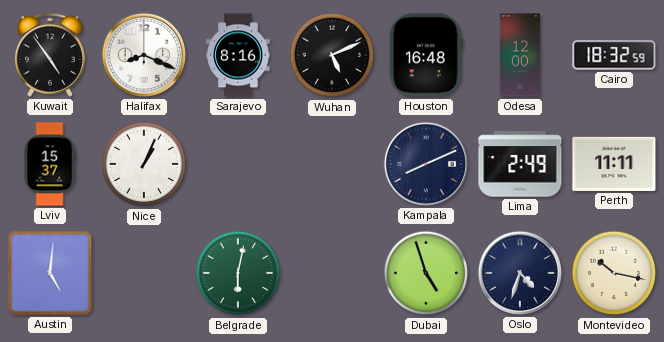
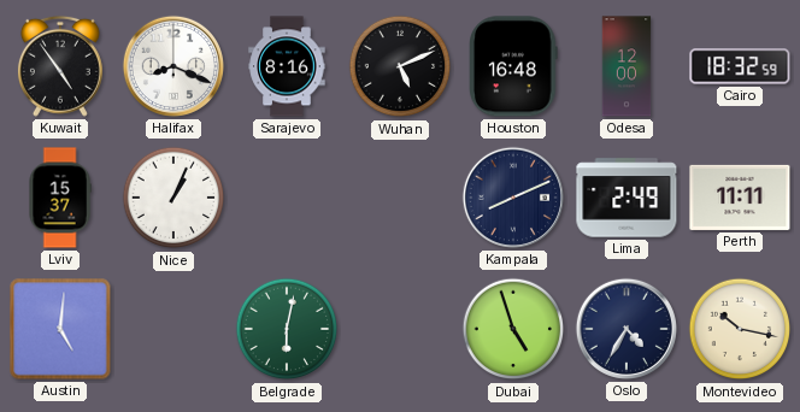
Oslo: 4:33 -> 4:35 (627, 329)
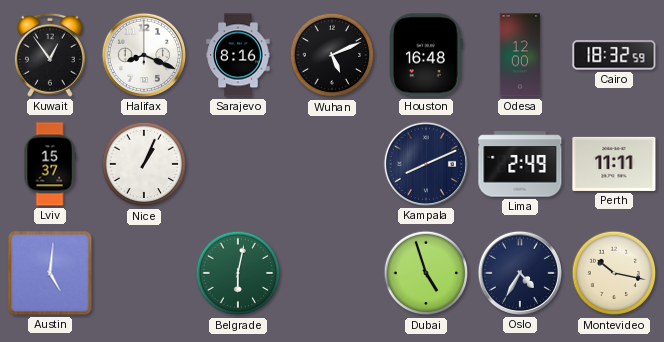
Kuwait: 4:54 -> 12:54 (50, 55)
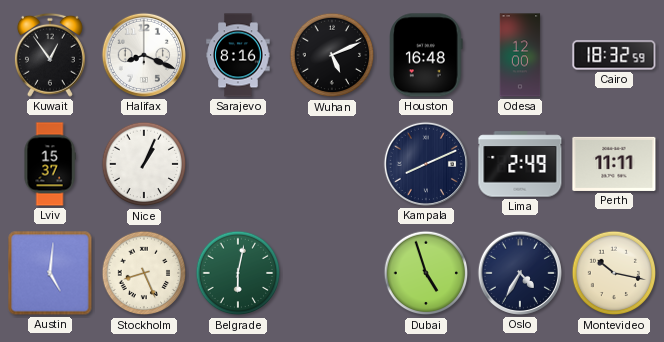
Stockholm: none -> 8:26 (144, 273)
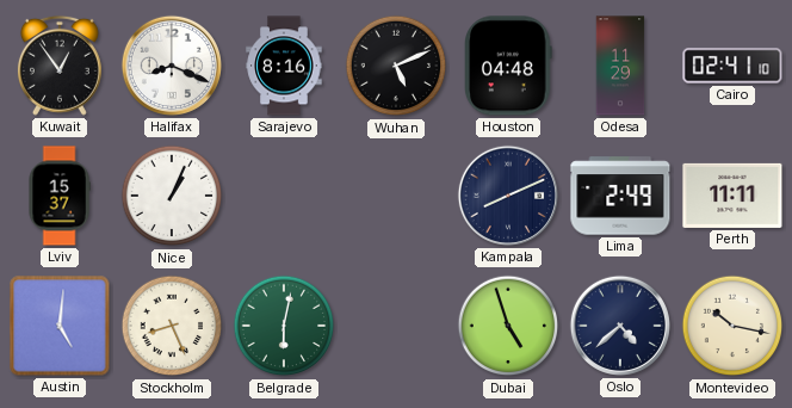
Houston: 16:48 -> 04:48 (508, 66)
Odesa: 12:00 -> 11:29 (620, 66)
Cairo: 18:32 -> 02:41 (732, 66)
Oslo: 4:35 -> 4:38 (620, 326)
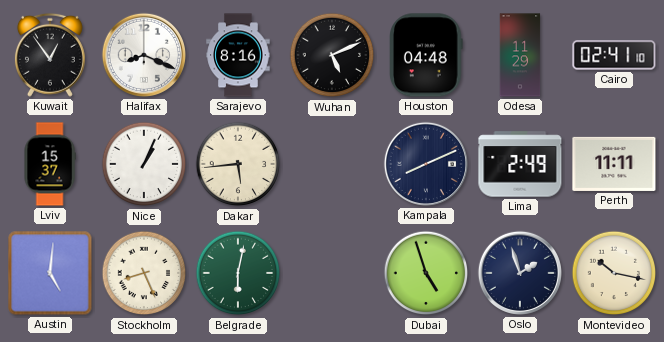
Dakar: none -> 5:44 (238, 164)
Oslo: 4:38 -> 1:57 (520, 273)
